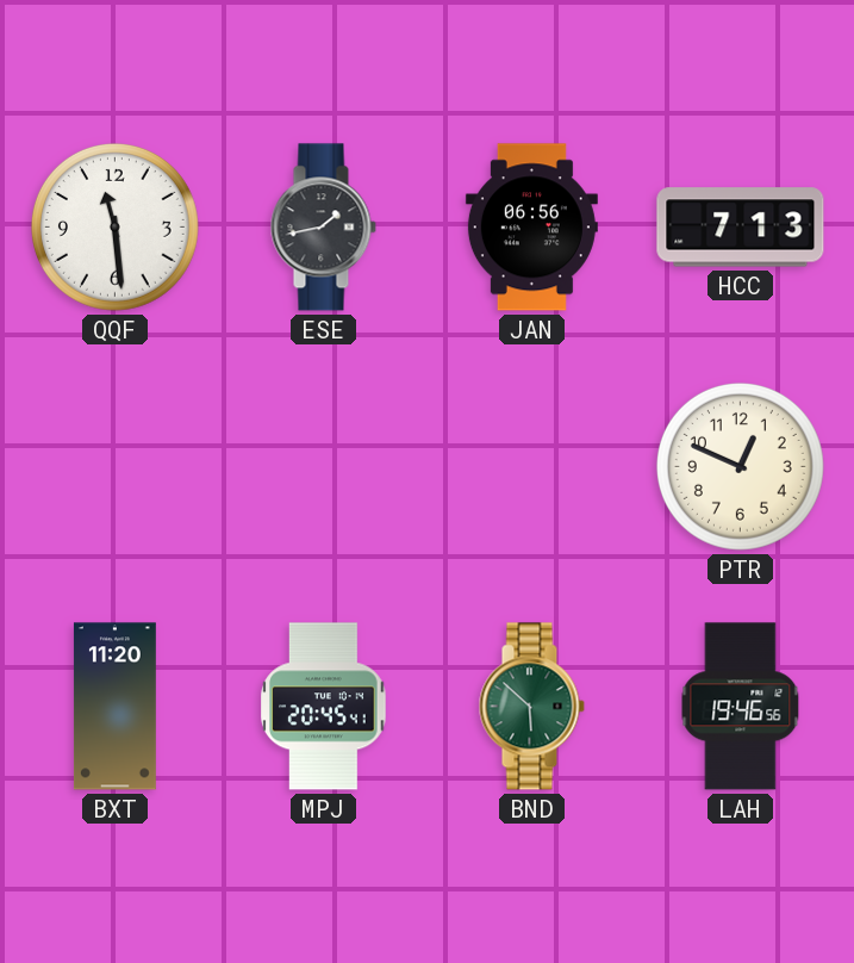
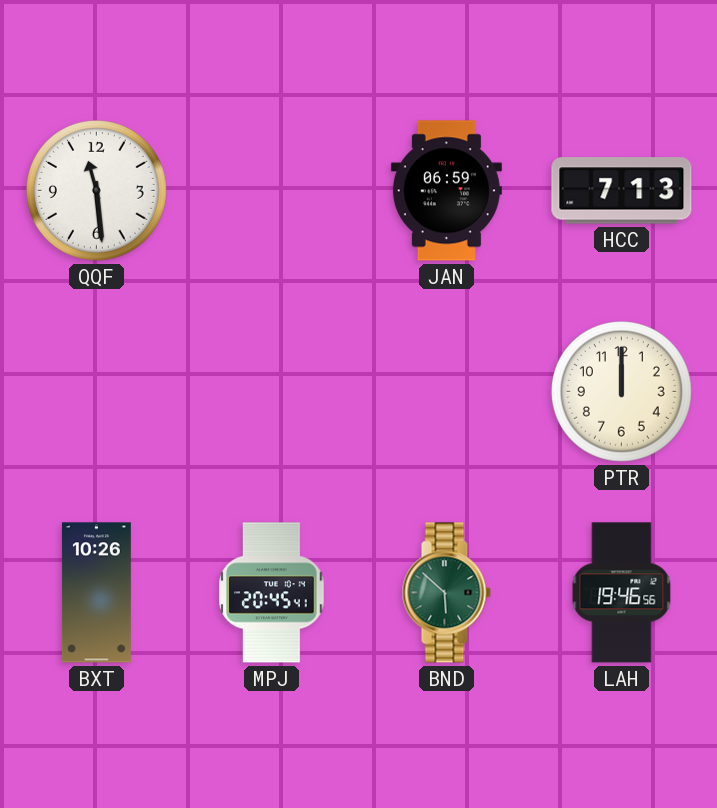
ESE: 1:43 -> none (323, 228)
JAN: 06:56 -> 06:59 (446, 191)
PTR: 12:49 -> 12:00 (621, 391)
BXT: 11:20 -> 10:26 (96, 593)
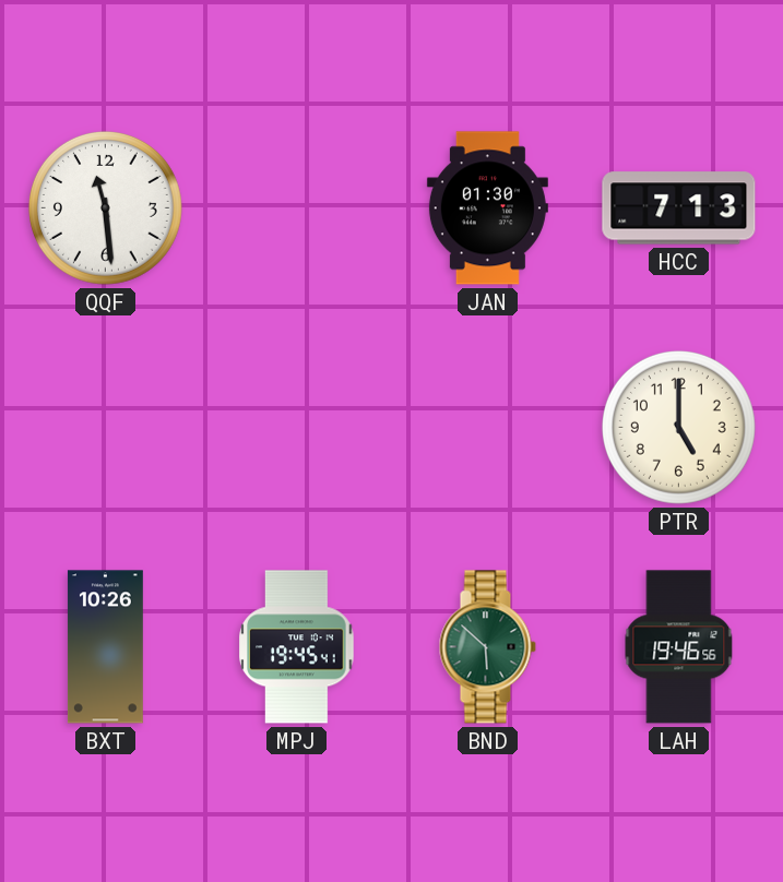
JAN: 06:59 -> 01:30 (487, 208)
PTR: 12:00 -> 5:00 (678, 427)
MPJ: 20:45 -> 19:45 (297, 647)
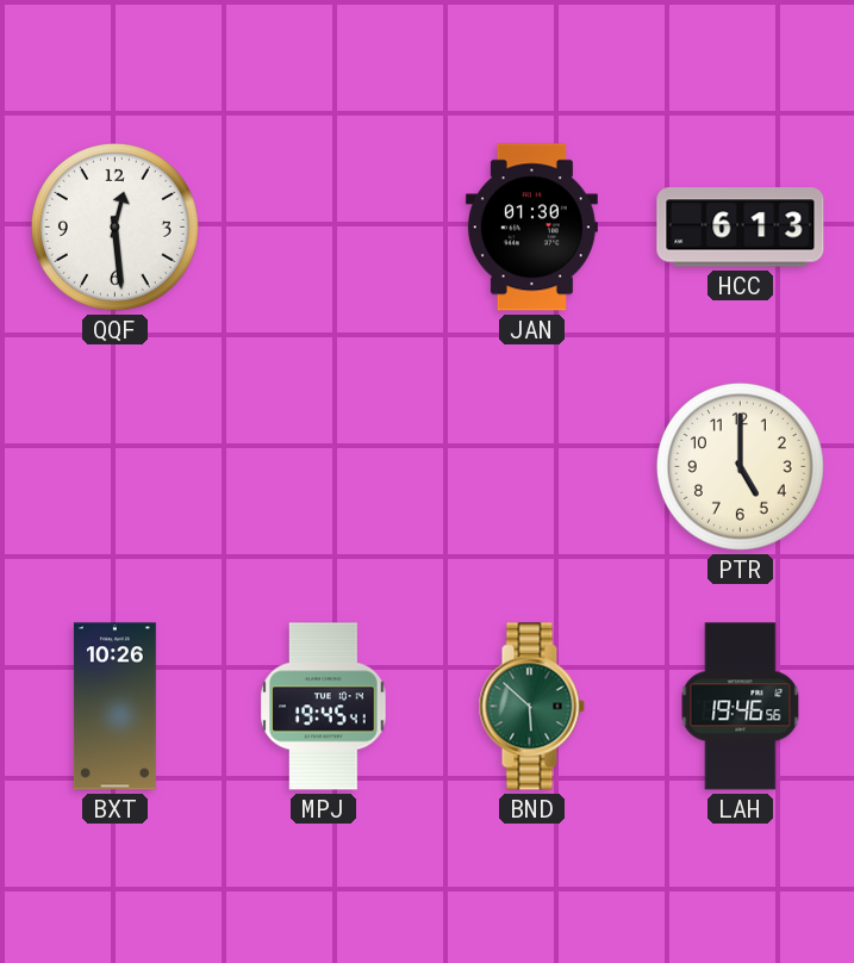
QQF: 11:29 -> 12:29 (114, 226)
HCC: 7:13 -> 6:13 (741, 228)
